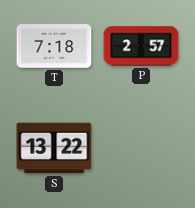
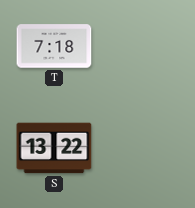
P: 2:57 -> none (141, 46)
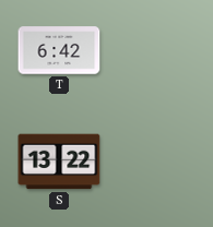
T: 7:18 -> 6:42 (59, 50)
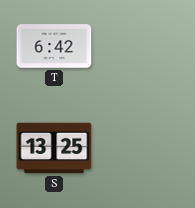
S: 13:22 -> 13:25 (54, 148)
